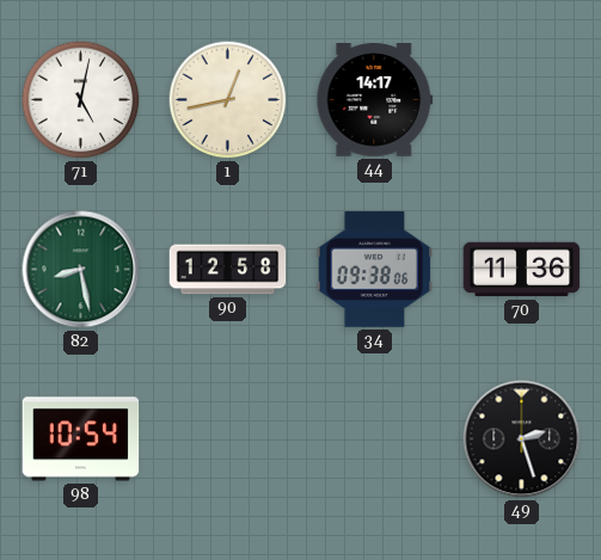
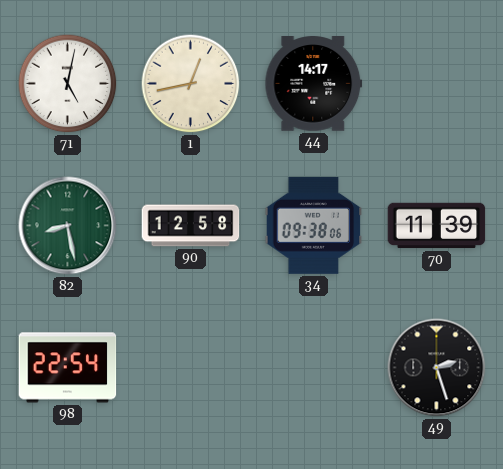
70: 11:36 -> 11:39 (437, 226)
98: 10:54 -> 22:54 (68, 368)
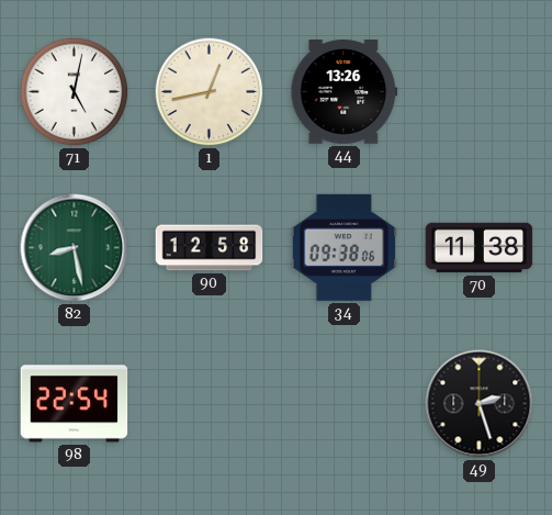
44: 14:17 -> 13:26 (345, 92)
70: 11:39 -> 11:38 (480, 248)
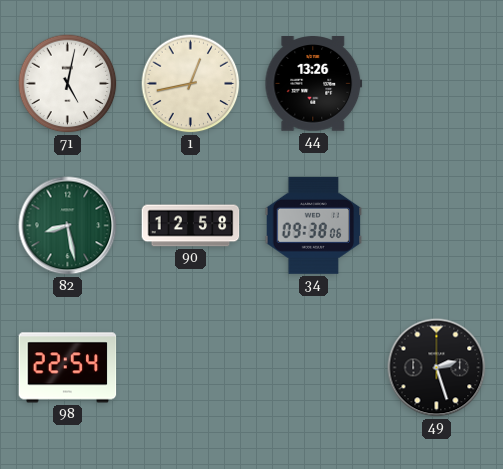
70: 11:38 -> none (480, 248)
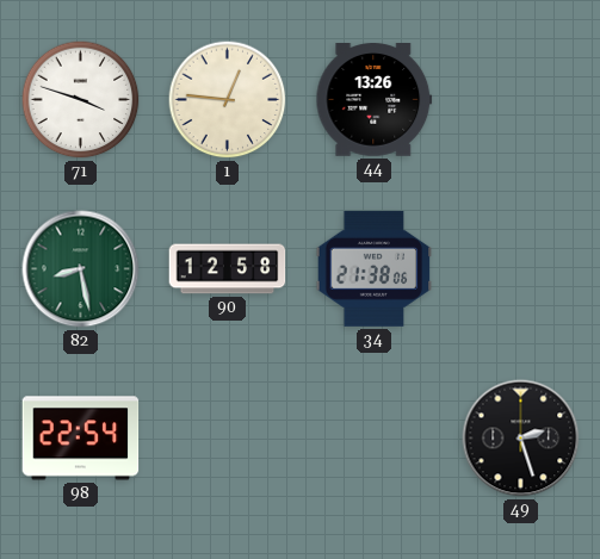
71: 5:02 -> 3:48 (81, 100)
1: 12:43 -> 12:46 (228, 100)
34: 09:38 -> 21:38 (375, 268)
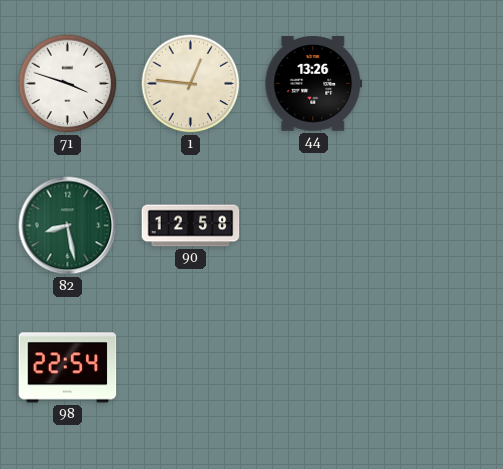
34: 21:38 -> none (375, 268)
49: 2:27 -> none (521, 439)
